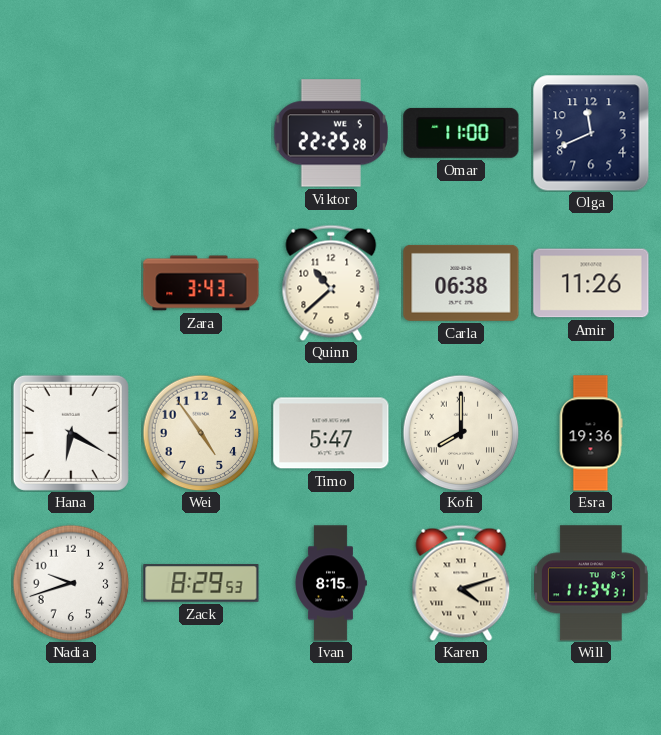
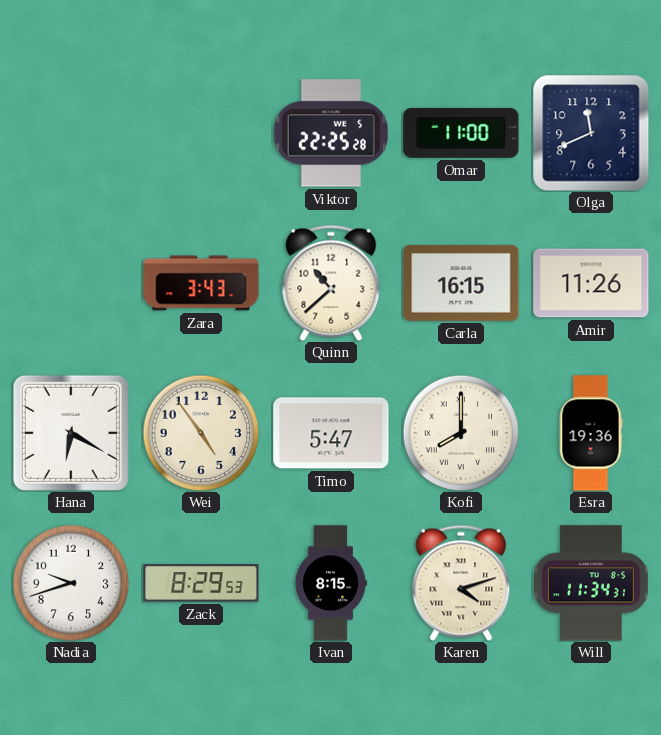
Carla: 06:38 -> 16:15 (461, 283)
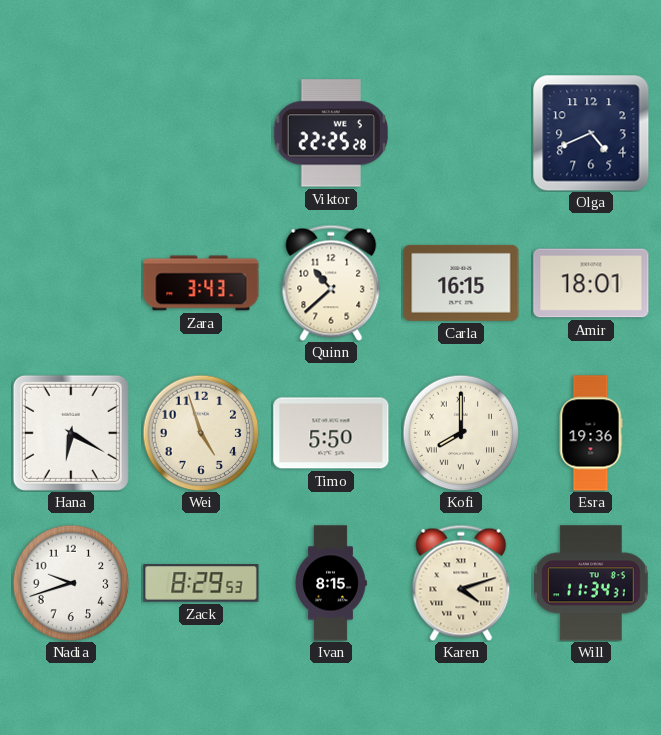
Omar: 11:00 -> none (461, 133)
Olga: 11:41 -> 4:41 (591, 133)
Amir: 11:26 -> 18:01 (591, 283)
Wei: 4:54 -> 4:57 (201, 433)
Timo: 5:47 -> 5:50 (331, 433)
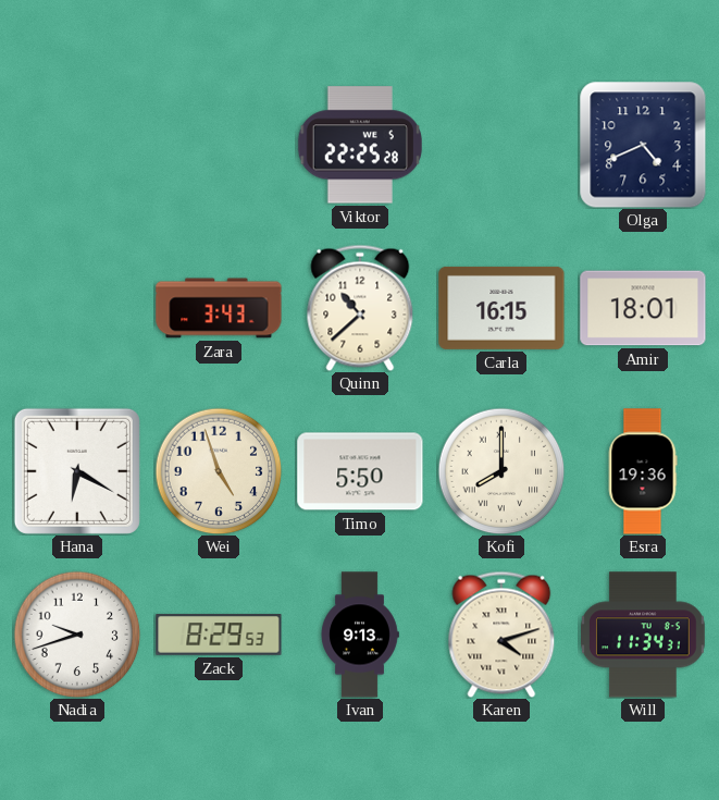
Ivan: 8:15 -> 9:13 (360, 635)
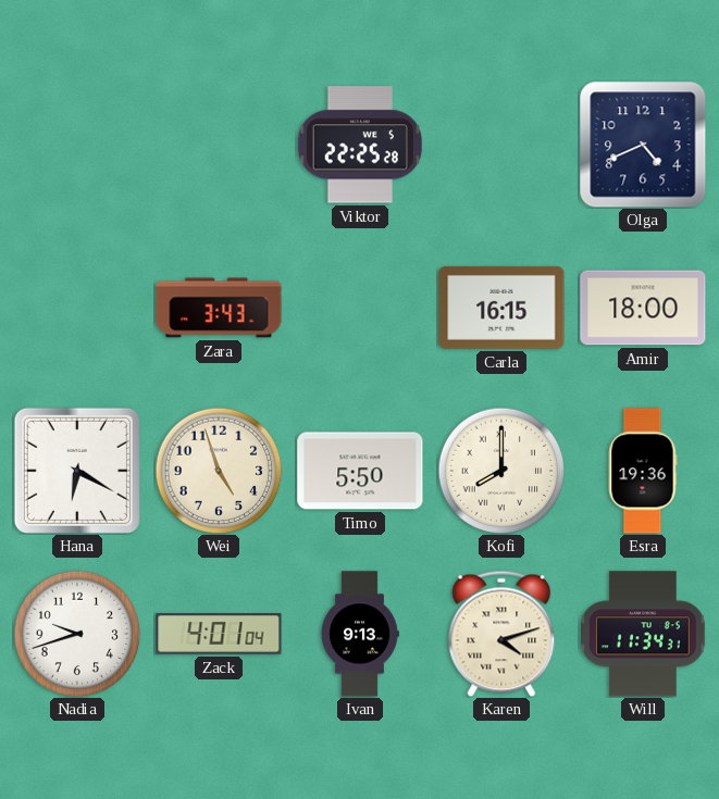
Quinn: 10:38 -> none (360, 308)
Amir: 18:01 -> 18:00 (643, 308)
Zack: 8:29 -> 4:01 (219, 634)
